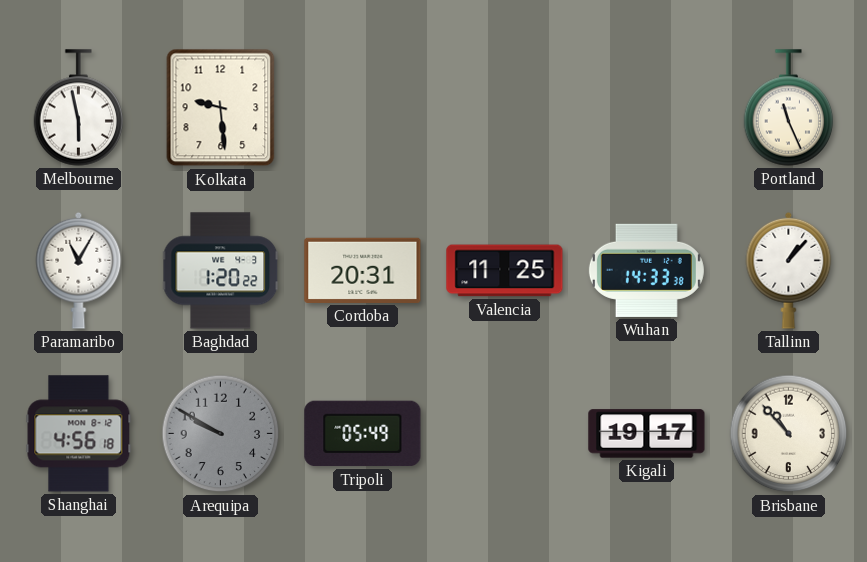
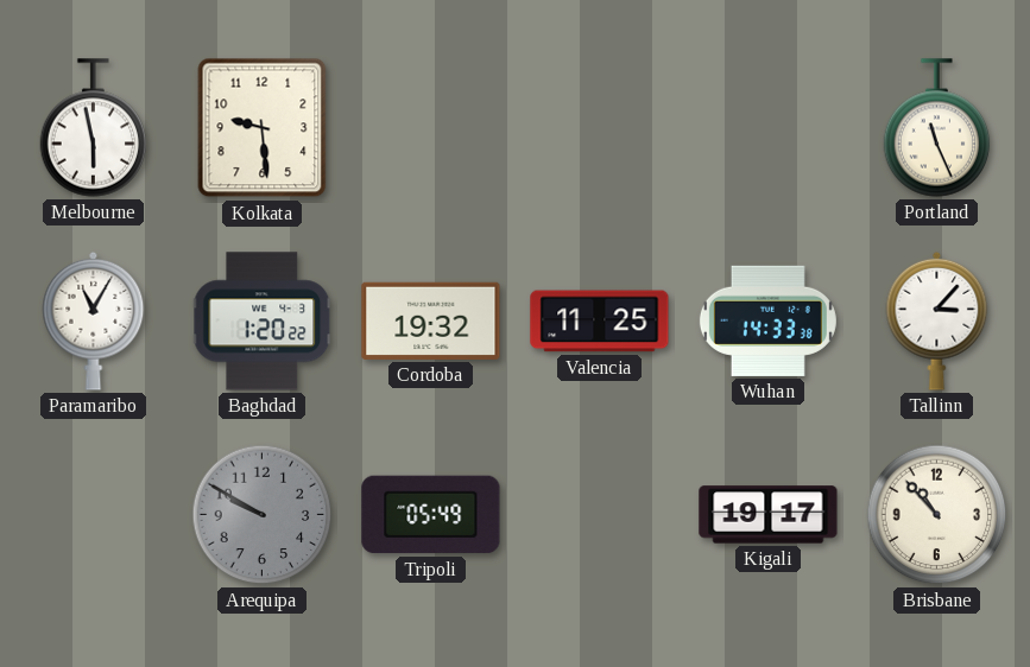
Cordoba: 20:31 -> 19:32 (431, 320)
Tallinn: 1:07 -> 3:07 (937, 320)
Shanghai: 4:56 -> none (79, 434)
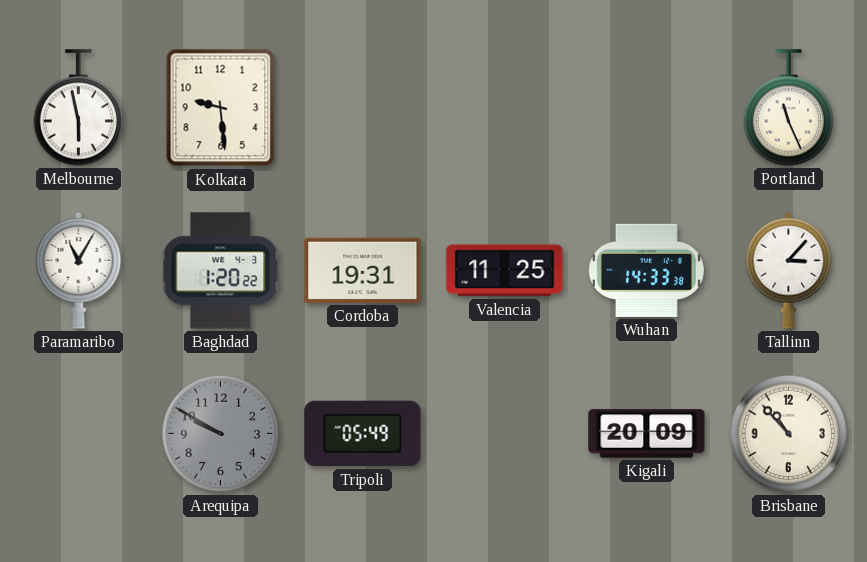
Cordoba: 19:32 -> 19:31 (363, 270)
Kigali: 19:17 -> 20:09 (647, 434)
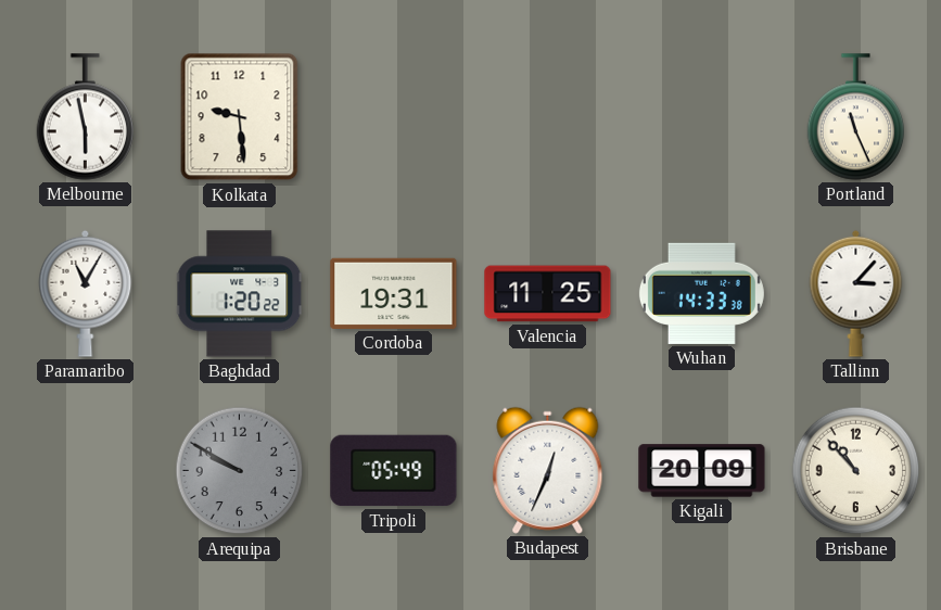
Budapest: none -> 12:34 (548, 470)
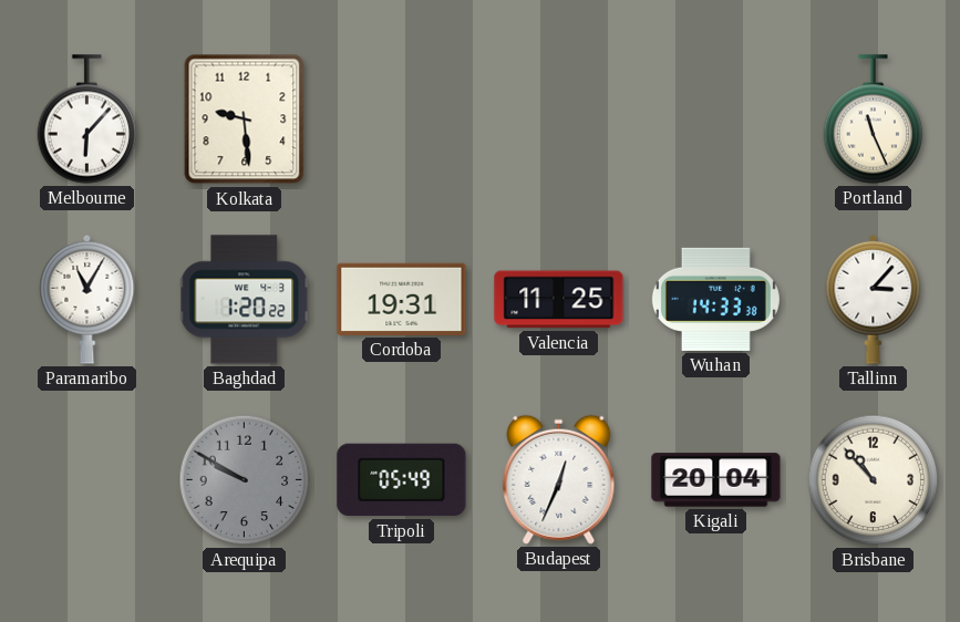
Melbourne: 5:58 -> 6:07 (87, 120)
Kigali: 20:09 -> 20:04 (716, 480)
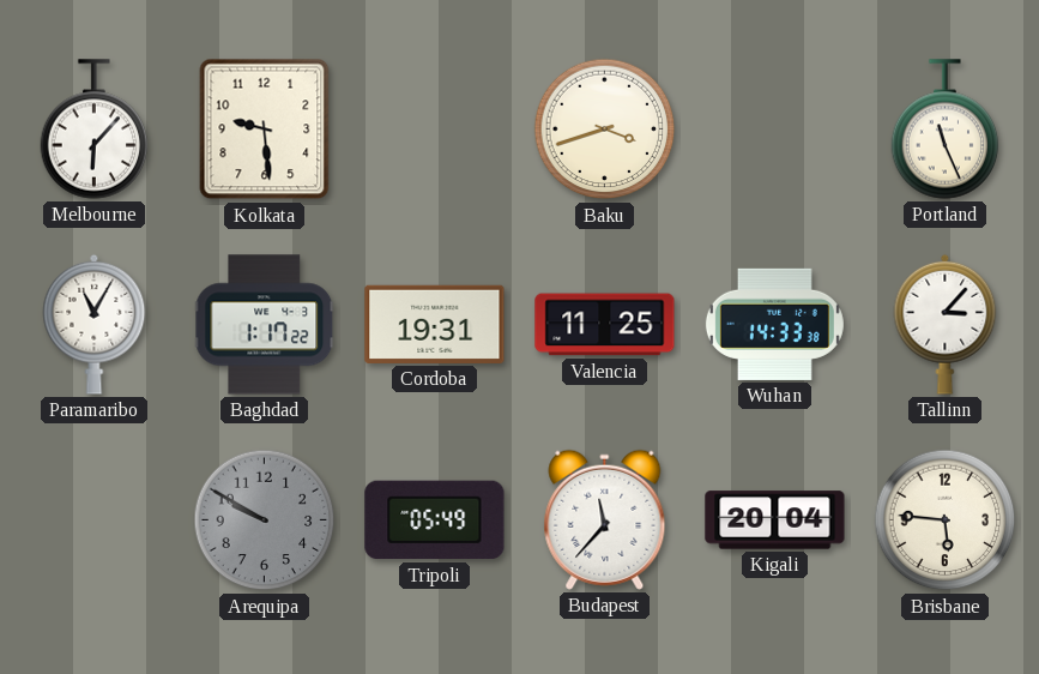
Baku: none -> 3:42 (605, 130)
Baghdad: 1:20 -> 1:17 (265, 325)
Budapest: 12:34 -> 11:37 (605, 519)
Brisbane: 10:53 -> 5:46 (946, 520)
